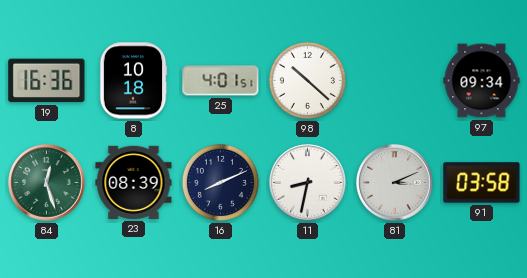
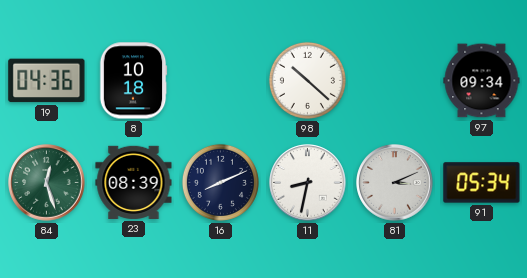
19: 16:36 -> 04:36 (47, 81)
25: 4:01 -> none (221, 81)
91: 03:58 -> 05:34 (482, 183)
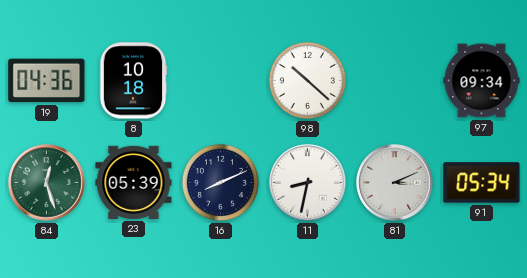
23: 08:39 -> 05:39 (134, 182)
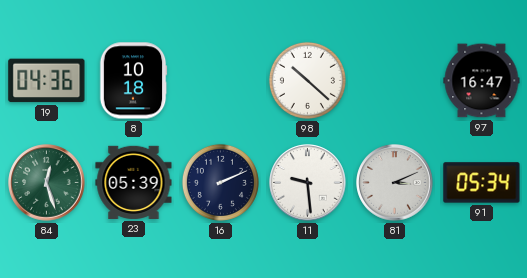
97: 09:34 -> 16:47 (482, 81)
16: 8:11 -> 2:11 (220, 182)
11: 8:32 -> 9:29 (308, 183)
